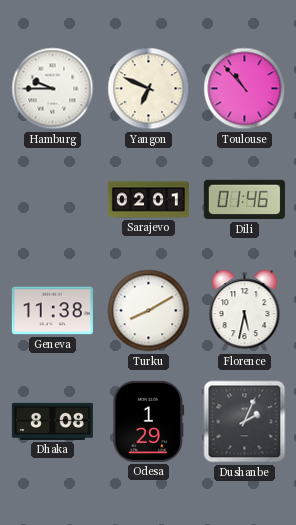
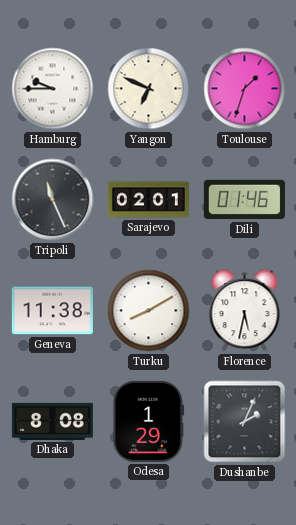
Toulouse: 10:53 -> 1:33 (245, 89)
Tripoli: none -> 11:26 (53, 200)
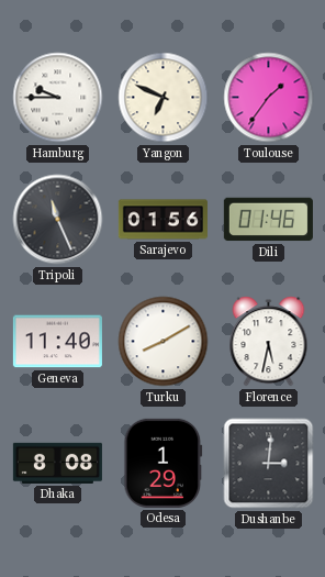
Toulouse: 1:33 -> 1:36 (269, 98)
Sarajevo: 02:01 -> 01:56 (162, 220)
Geneva: 11:38 -> 11:40 (57, 342)
Dushanbe: 2:04 -> 3:01 (269, 464)
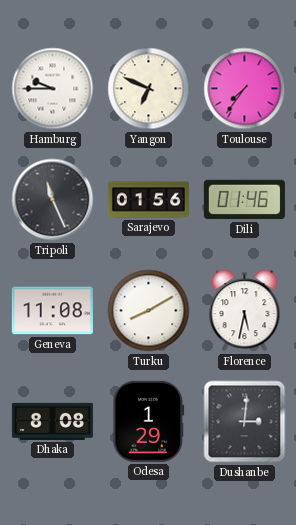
Toulouse: 1:36 -> 7:36 (245, 89)
Geneva: 11:40 -> 11:08 (52, 311)
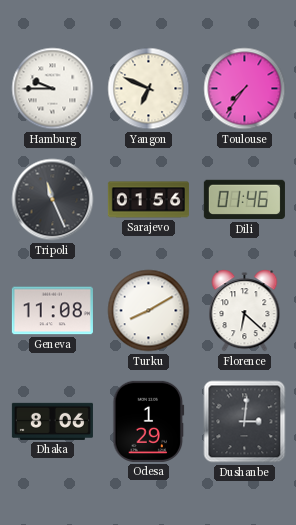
Florence: 5:32 -> 6:22 (245, 311)
Dhaka: 8:08 -> 8:06 (52, 421)
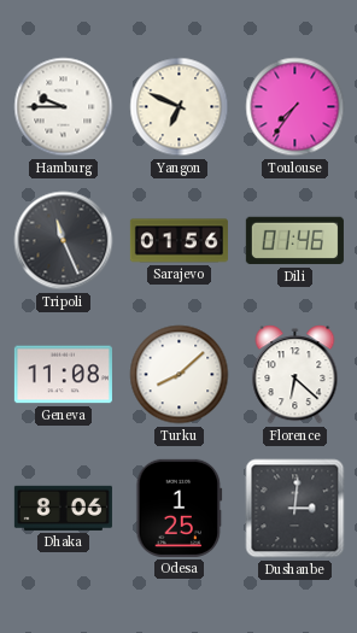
Turku: 8:10 -> 8:08 (180, 375)
Odesa: 1:29 -> 1:25 (180, 508)
